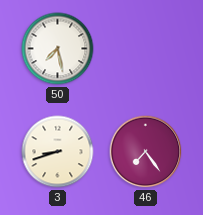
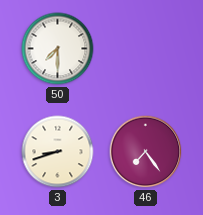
50: 7:28 -> 7:30 (58, 49)
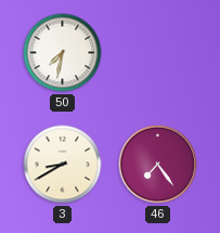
50: 7:30 -> 7:32 (63, 53)
3: 8:42 -> 8:40 (63, 165)
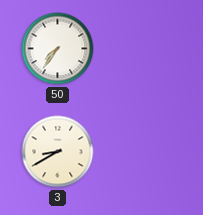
50: 7:32 -> 7:36 (58, 49)
46: 7:24 -> none (158, 165)
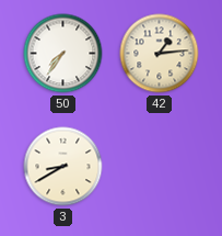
42: none -> 1:14 (160, 54)
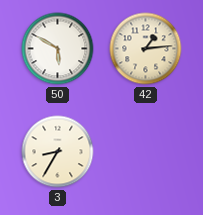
50: 7:36 -> 5:50 (58, 49)
3: 8:40 -> 8:35 (58, 152)
